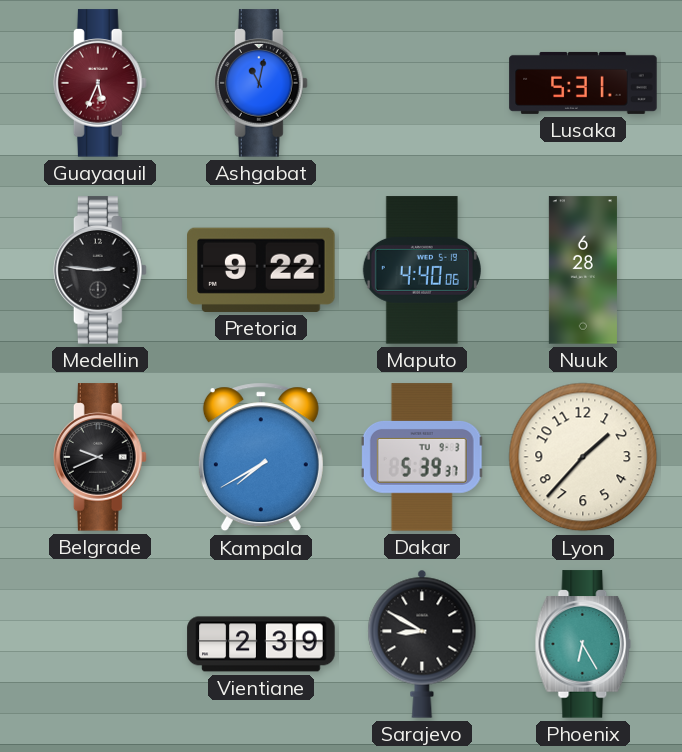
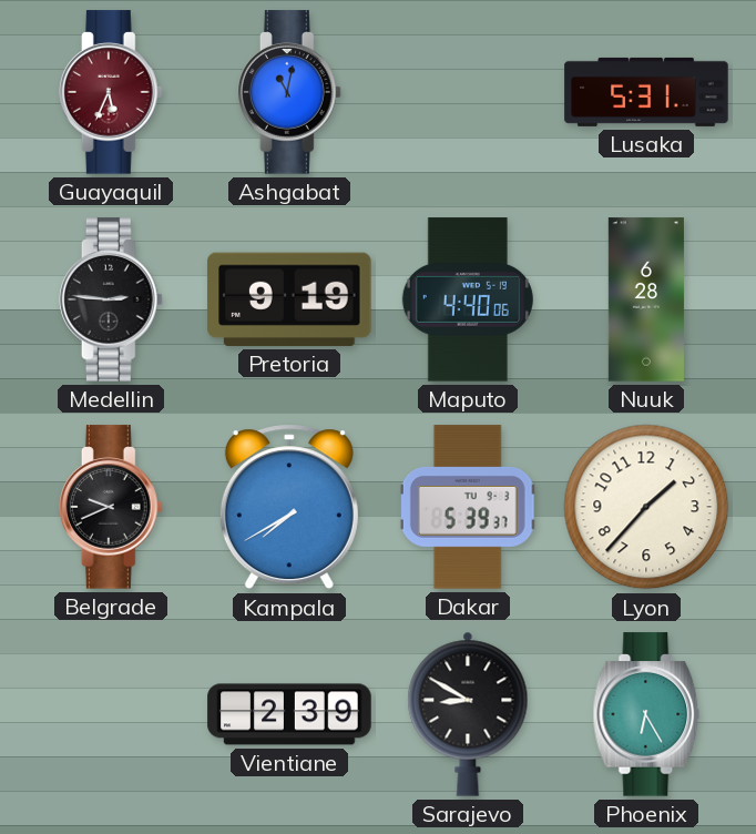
Pretoria: 9:22 -> 9:19 (289, 299)
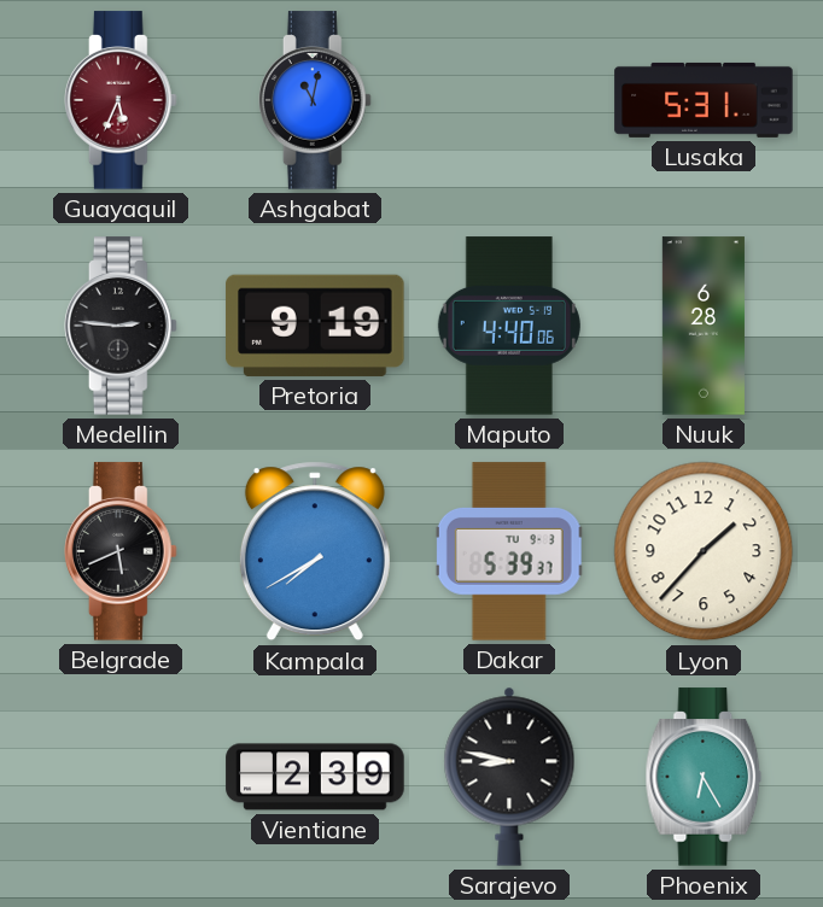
Belgrade: 9:41 -> 5:41 (121, 551)
Sarajevo: 8:50 -> 8:47 (509, 777)
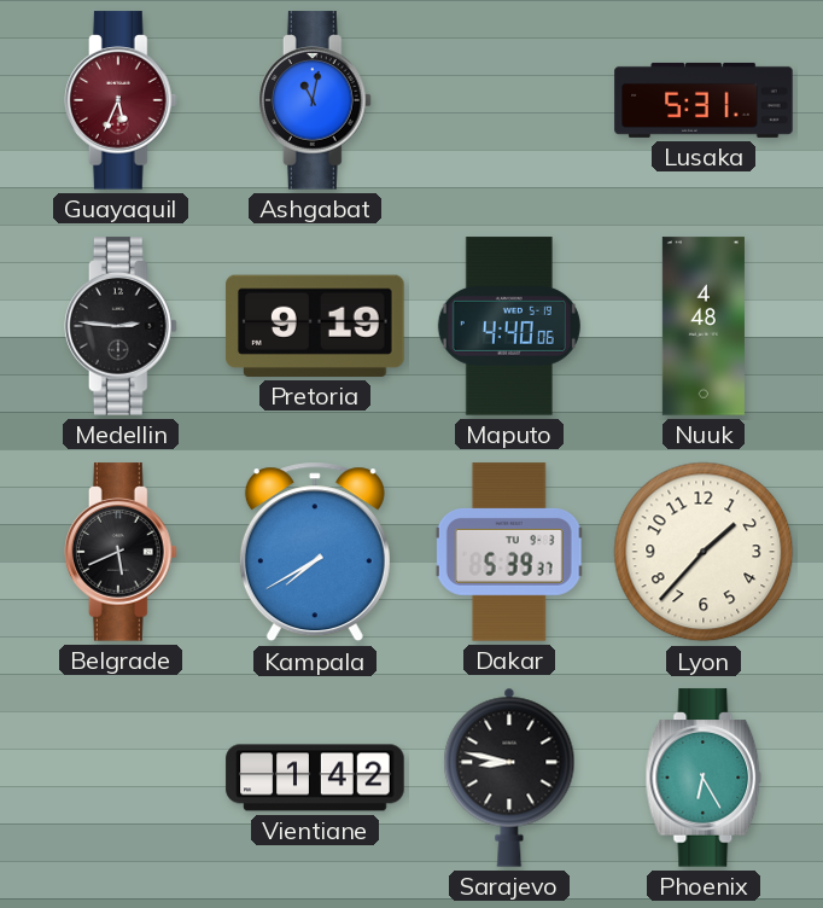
Nuuk: 6:28 -> 4:48 (704, 326)
Vientiane: 2:39 -> 1:42 (315, 778)
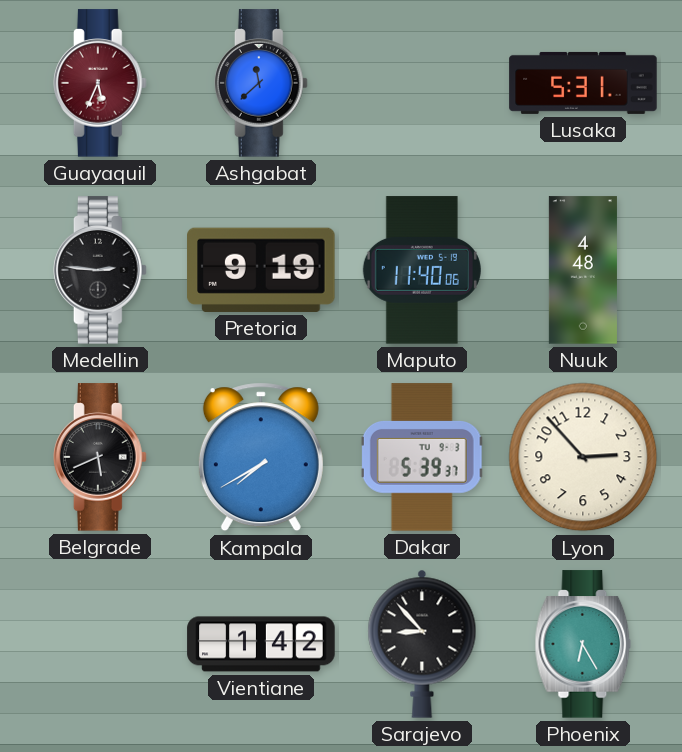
Ashgabat: 11:02 -> 11:38 (261, 83)
Maputo: 4:40 -> 11:40 (422, 270)
Lyon: 1:37 -> 2:53 (583, 457)
Sarajevo: 8:47 -> 8:53 (422, 644)
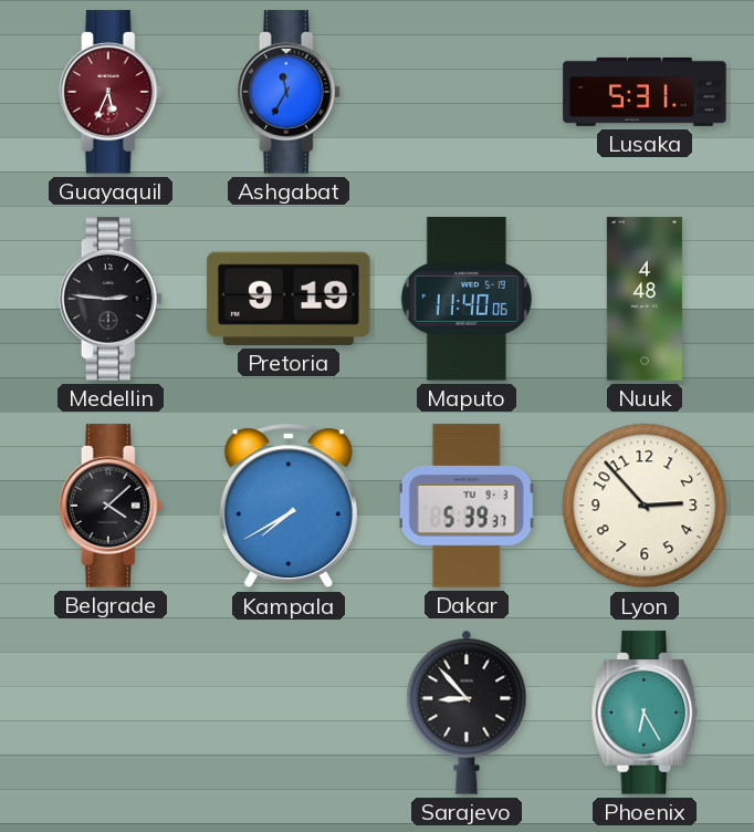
Ashgabat: 11:38 -> 11:35 (289, 92)
Belgrade: 5:41 -> 4:08 (111, 506)
Vientiane: 1:42 -> none (261, 644)
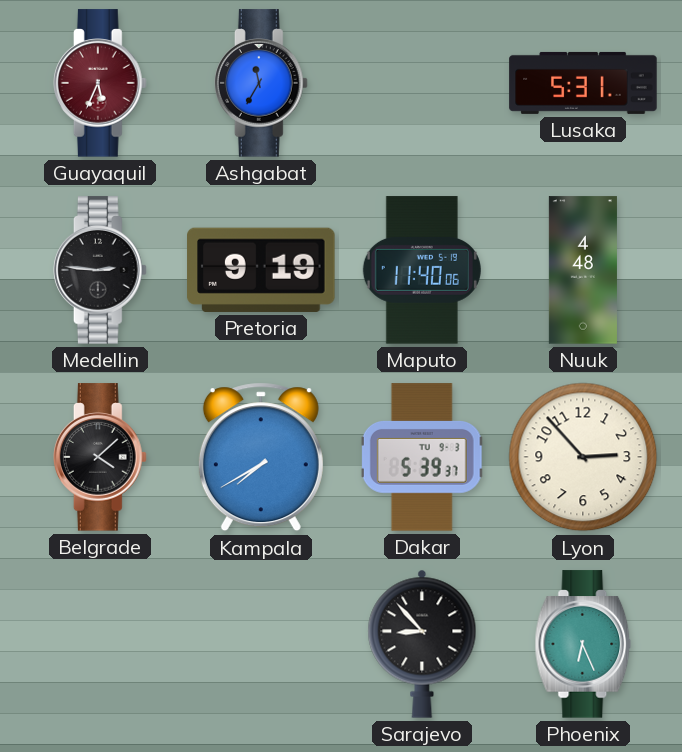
Phoenix: 6:25 -> 6:26 (583, 644)
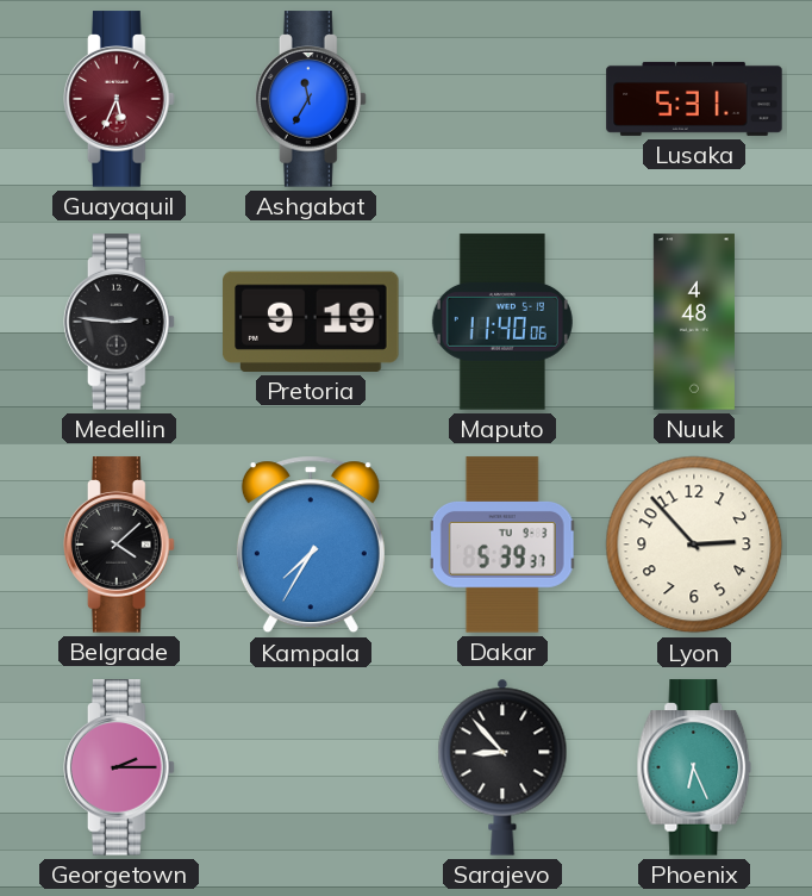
Kampala: 7:40 -> 7:35 (311, 545)
Georgetown: none -> 2:15 (119, 767)
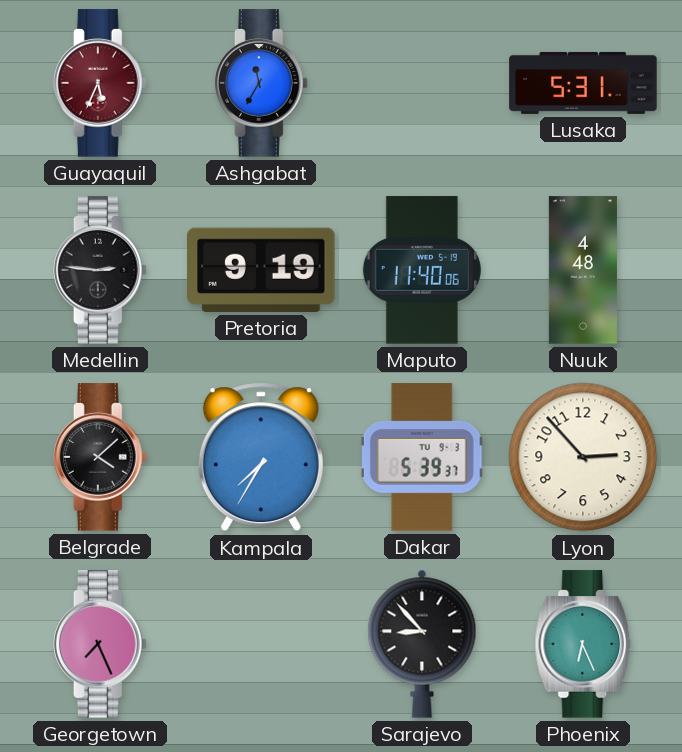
Georgetown: 2:15 -> 7:26 (100, 644)
